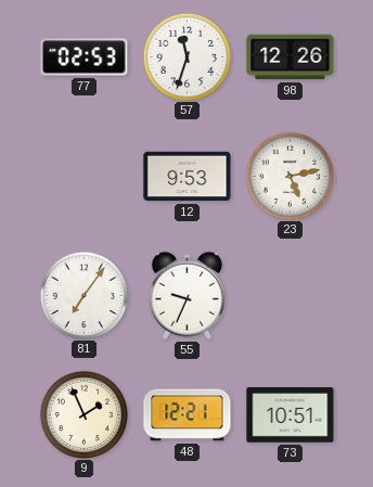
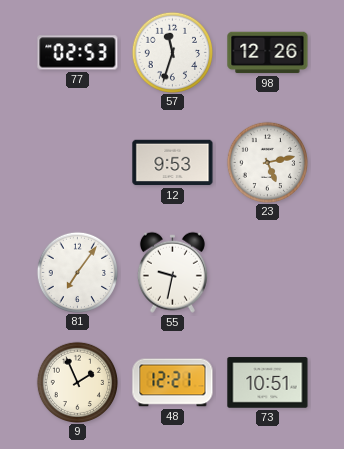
55: 9:34 -> 9:32 (172, 272)
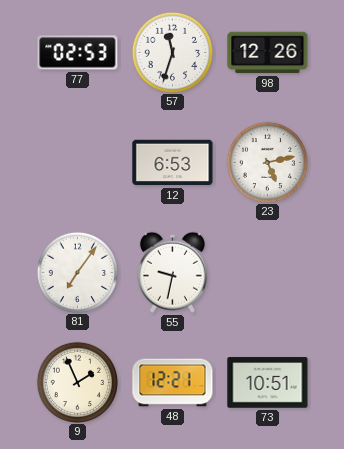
12: 9:53 -> 6:53 (173, 163)
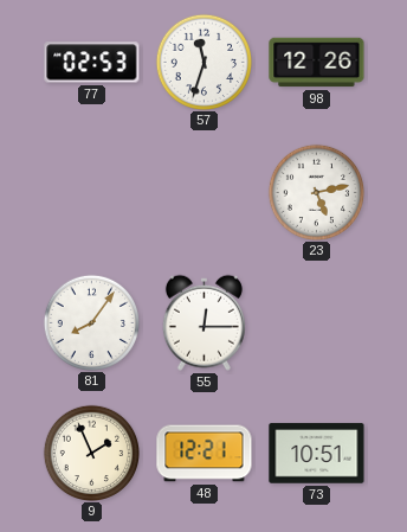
12: 6:53 -> none (173, 163)
81: 7:06 -> 8:06 (91, 322)
55: 9:32 -> 12:15 (204, 322)
